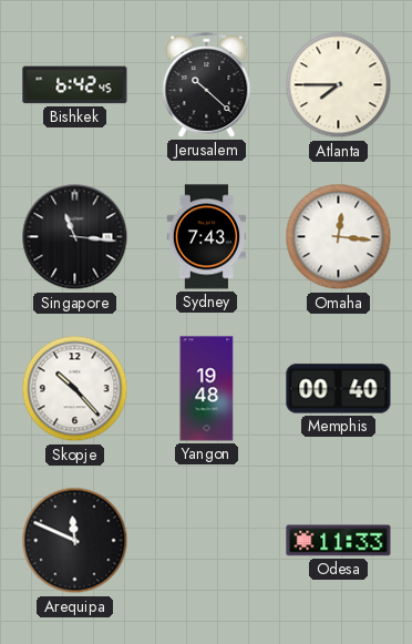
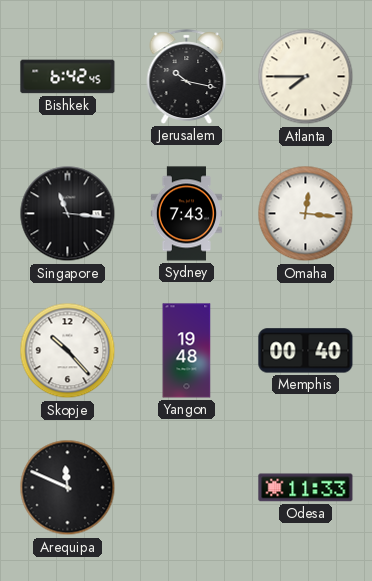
Jerusalem: 10:22 -> 10:17 (187, 77)
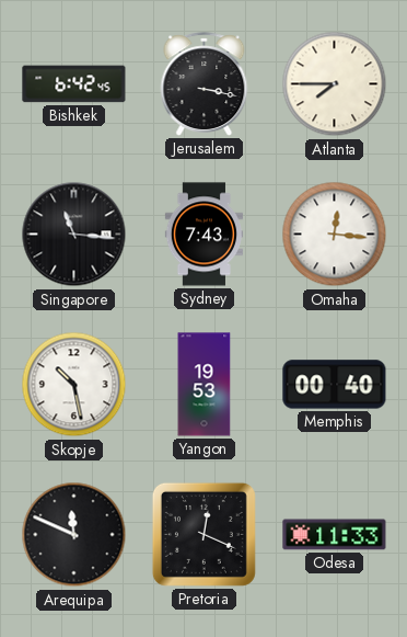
Jerusalem: 10:17 -> 3:17 (205, 84)
Skopje: 10:23 -> 10:28 (74, 385)
Yangon: 19:48 -> 19:53 (205, 385)
Pretoria: none -> 12:19 (203, 534)
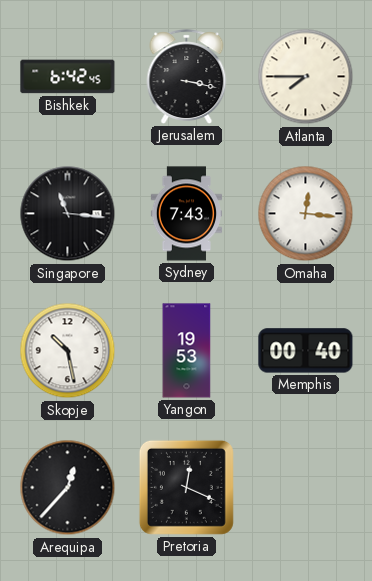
Arequipa: 11:49 -> 12:37 (68, 488)
Odesa: 11:33 -> none (335, 535)
